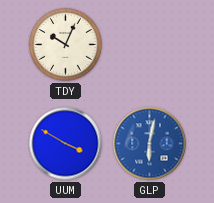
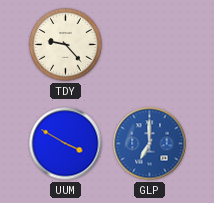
TDY: 10:04 -> 9:23 (66, 45)
GLP: 6:02 -> 7:00 (150, 144)
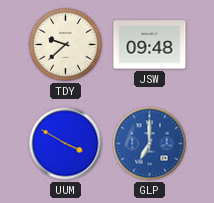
TDY: 9:23 -> 9:38 (66, 45)
JSW: none -> 09:48 (150, 45)
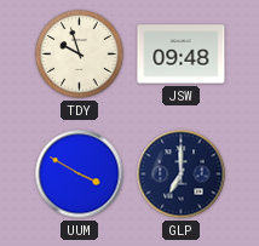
TDY: 9:38 -> 9:57 (80, 55)
GLP dial: blue -> navy (182, 175)
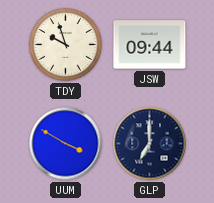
JSW: 09:48 -> 09:44 (150, 45)
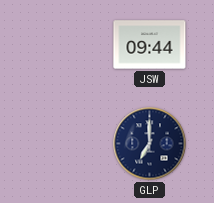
TDY: 9:57 -> none (66, 45)
UUM: 3:50 -> none (66, 144)
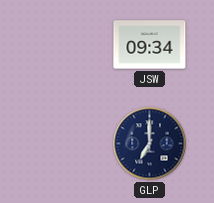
JSW: 09:44 -> 09:34 (150, 45)
